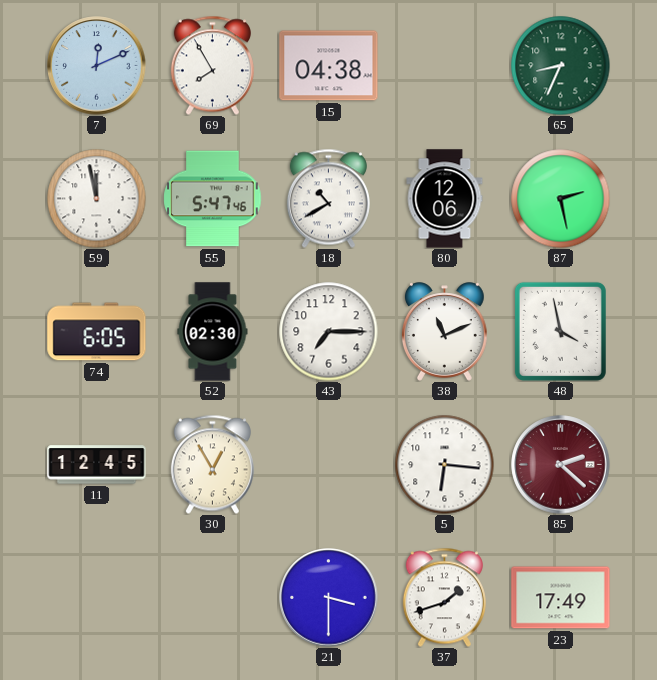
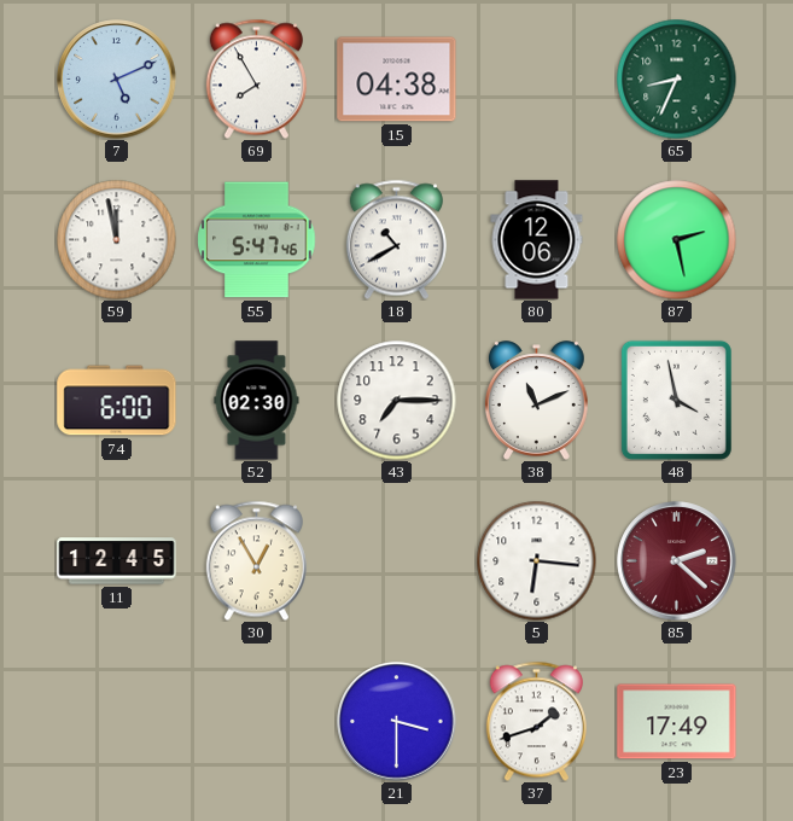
7: 12:11 -> 5:11 (117, 80)
74: 6:05 -> 6:00 (117, 401)
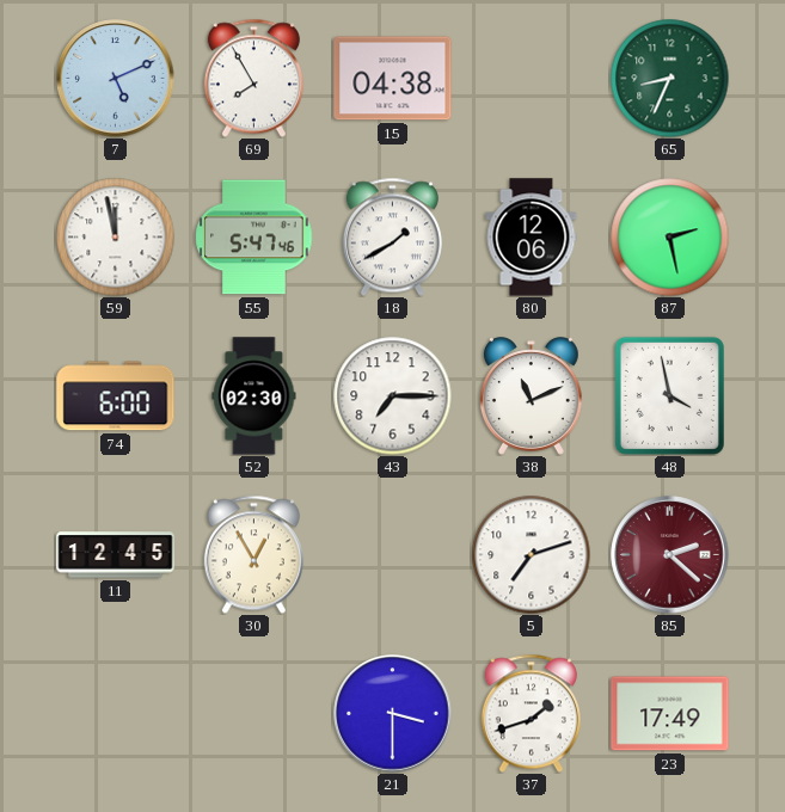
18: 10:40 -> 1:40 (392, 236)
5: 6:16 -> 7:12 (532, 555)
